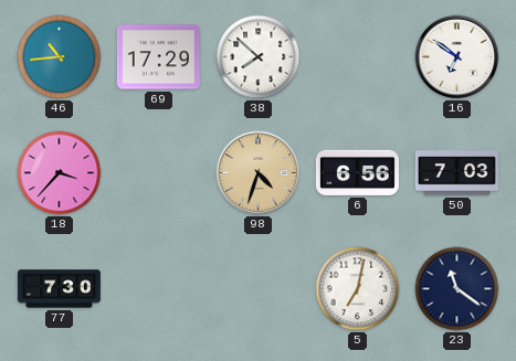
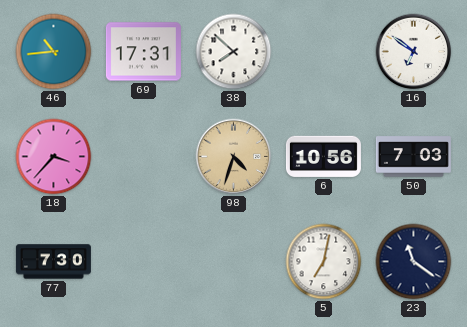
69: 17:29 -> 17:31 (143, 52)
6: 6:56 -> 10:56 (323, 156)
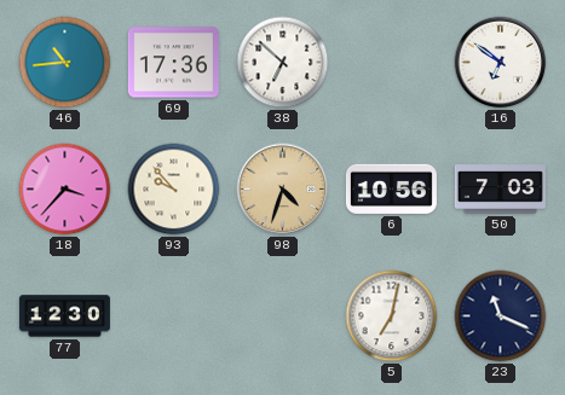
69: 17:31 -> 17:36 (173, 63)
38: 7:52 -> 6:52 (283, 63)
93: none -> 9:53 (174, 190)
77: 7:30 -> 12:30 (64, 316)
23: 11:21 -> 11:19 (501, 316)
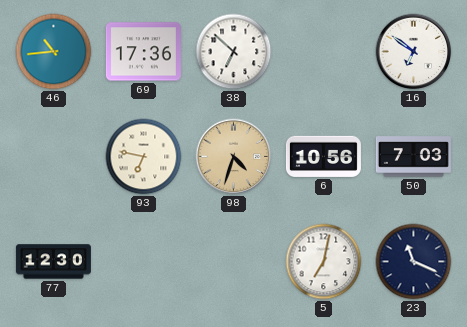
18: 3:37 -> none (65, 190)
93: 9:53 -> 6:47 (144, 157)
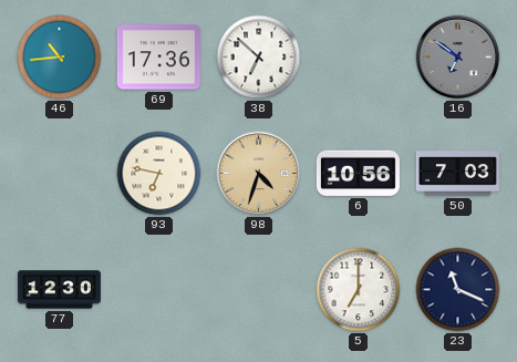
16 dial: white -> grey (458, 58)
5: 7:02 -> 7:00 (359, 290)
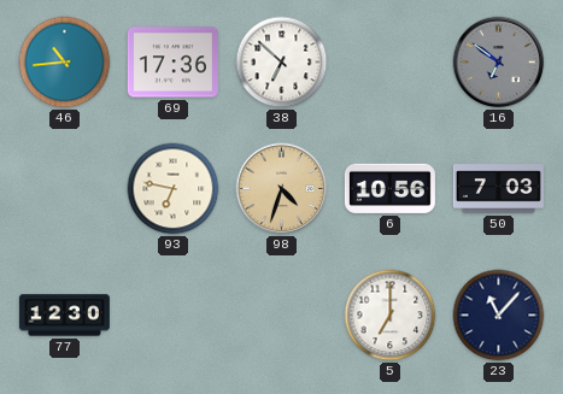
23: 11:19 -> 11:07 (499, 316)
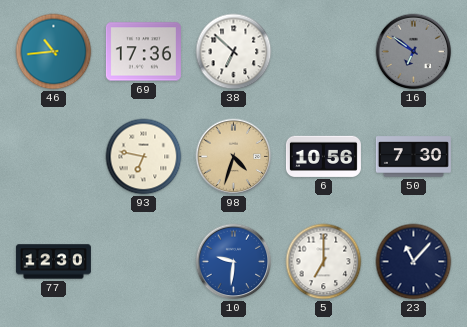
50: 7:03 -> 7:30 (413, 157)
10: none -> 9:31 (234, 262)
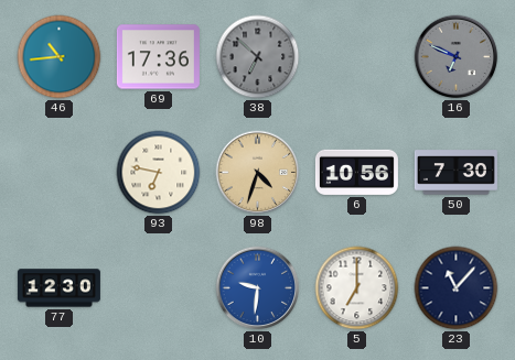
38 dial: white -> grey (258, 57)
16: 6:51 -> 6:49 (457, 57)
